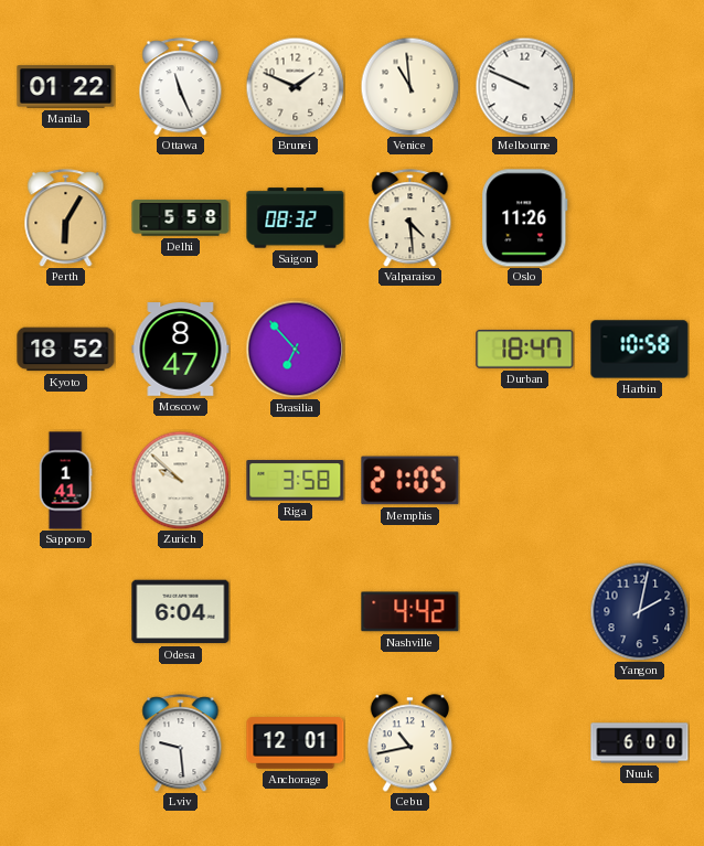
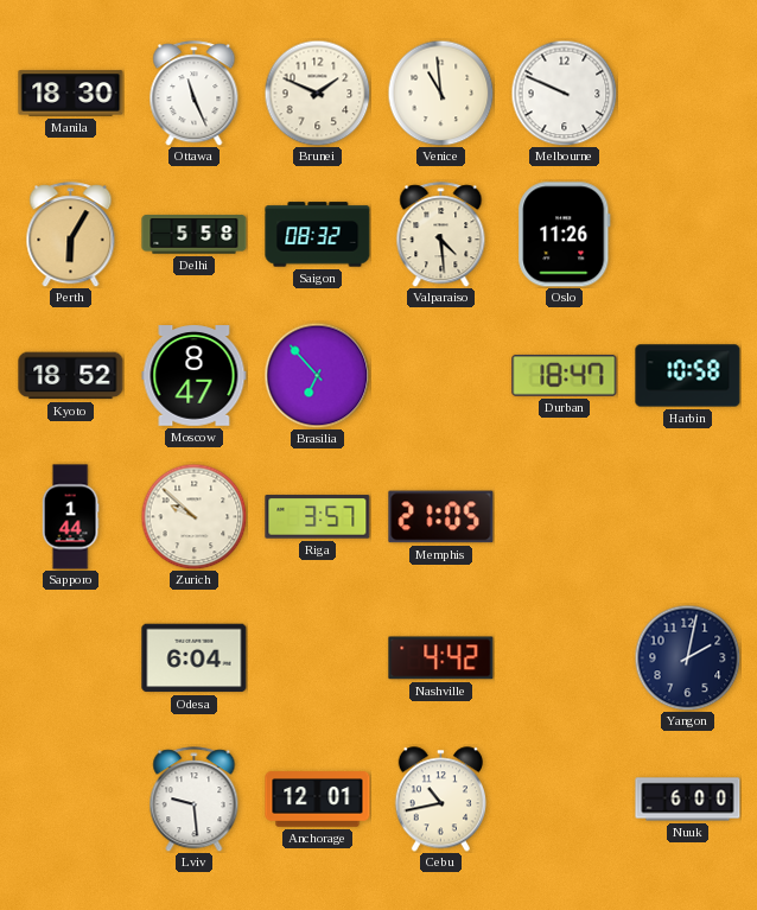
Manila: 01:22 -> 18:30 (71, 94)
Sapporo: 1:41 -> 1:44 (70, 517)
Riga: 3:58 -> 3:57 (318, 517)
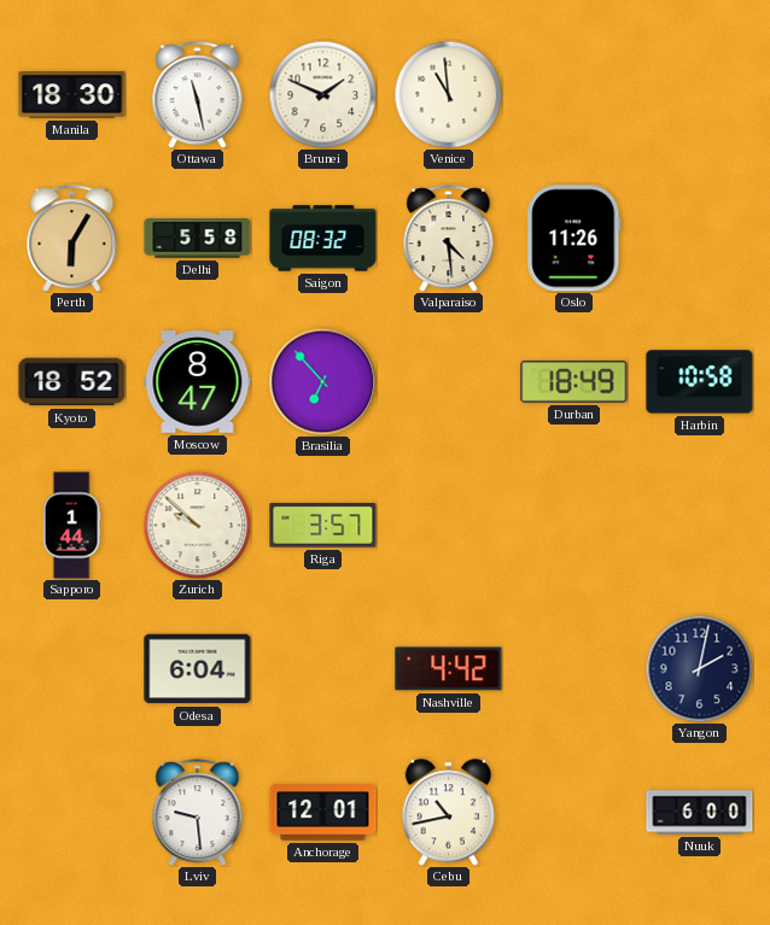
Ottawa: 11:26 -> 11:28 (198, 95)
Melbourne: 9:49 -> none (564, 93)
Durban: 18:47 -> 18:49 (574, 382)
Memphis: 21:05 -> none (441, 517)
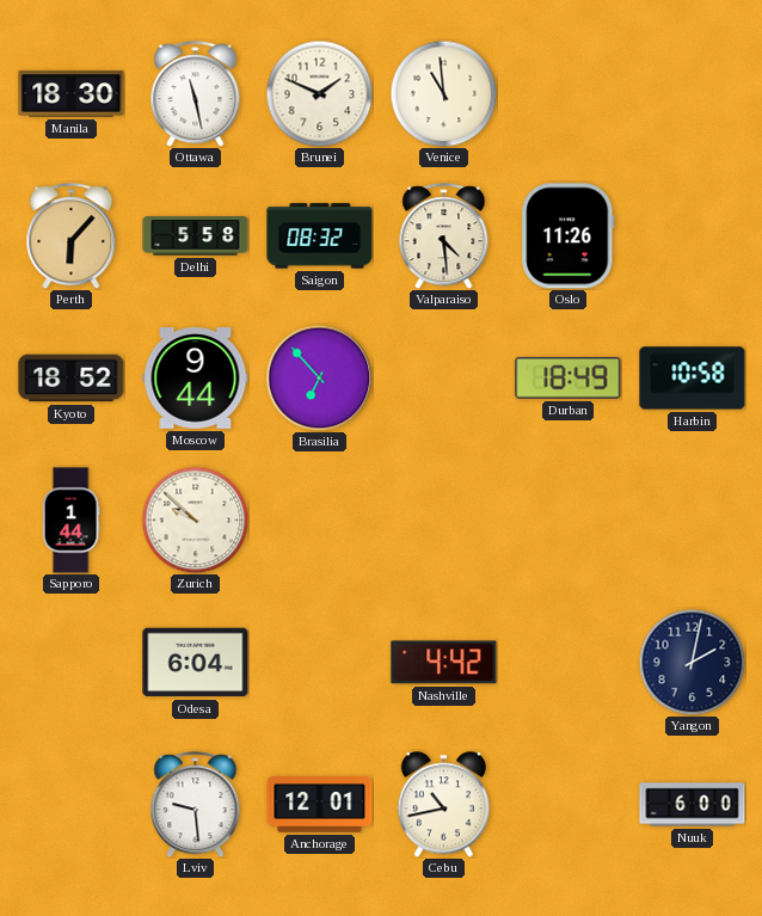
Perth: 6:05 -> 6:07 (72, 236)
Moscow: 8:47 -> 9:44 (196, 379)
Riga: 3:57 -> none (323, 526)
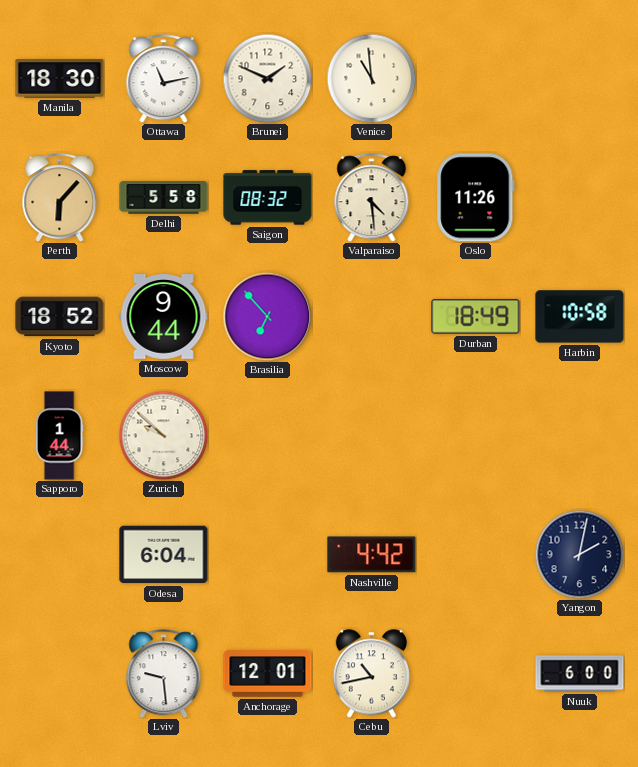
Ottawa: 11:28 -> 11:13 (164, 79)
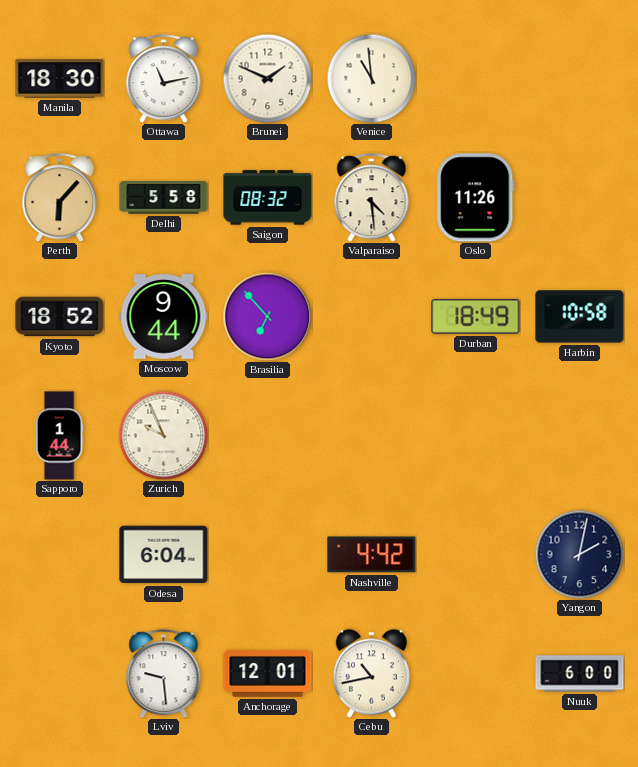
Zurich: 9:52 -> 9:56 (163, 435)
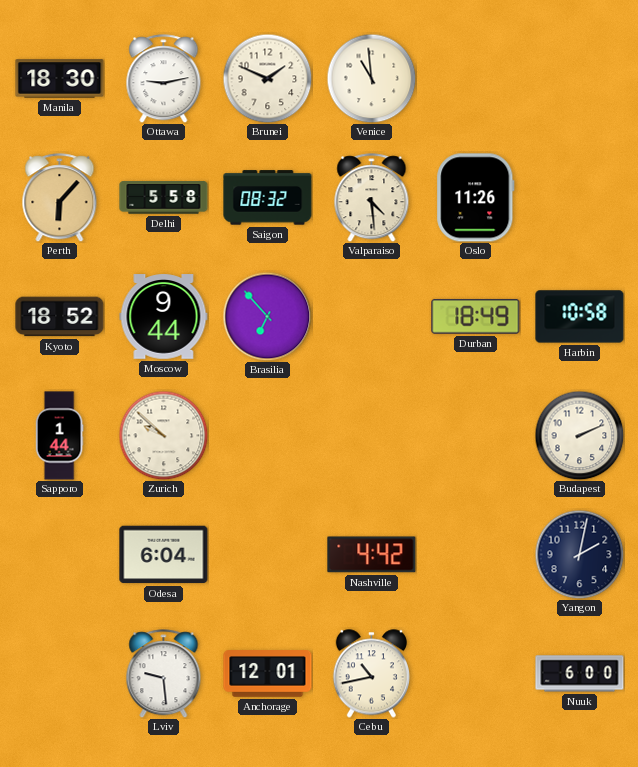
Ottawa: 11:13 -> 9:13 (164, 79)
Zurich: 9:56 -> 9:52 (163, 435)
Budapest: none -> 2:11 (579, 435)
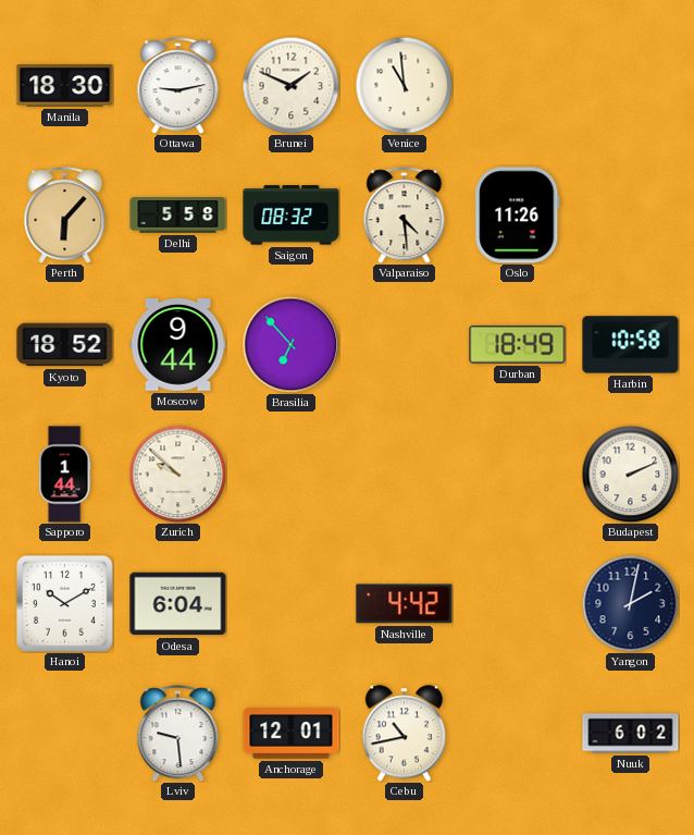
Hanoi: none -> 10:10 (64, 603)
Nuuk: 6:00 -> 6:02 (631, 734)
